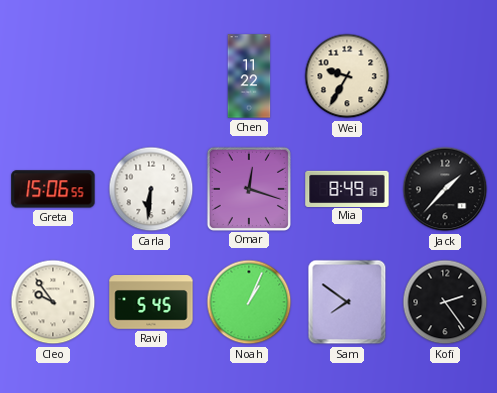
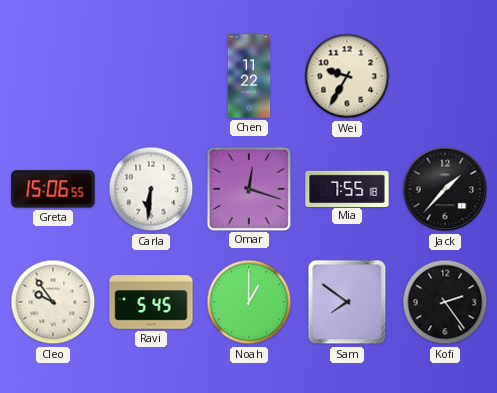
Mia: 8:49 -> 7:55 (347, 188)
Noah: 1:04 -> 1:00 (249, 302)
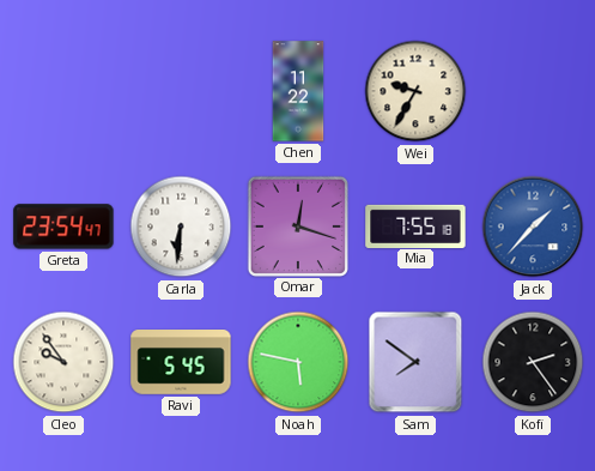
Greta: 15:06 -> 23:54 (63, 227)
Jack dial: black -> blue (533, 227)
Noah: 1:00 -> 5:47 (298, 362)
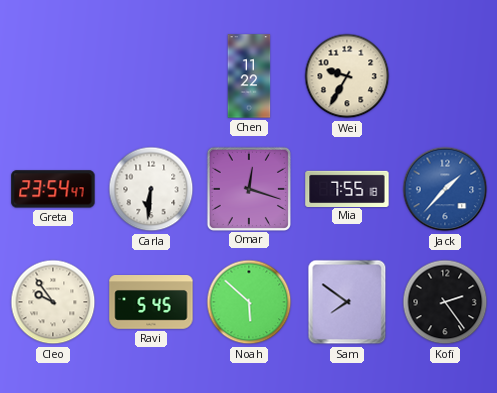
Noah: 5:47 -> 5:52 (249, 302)
